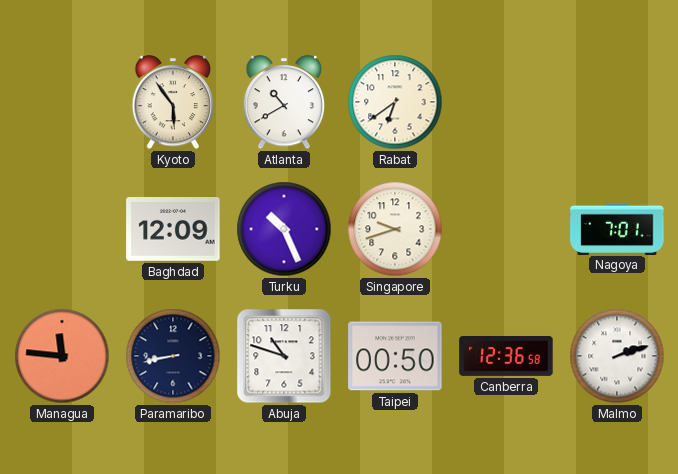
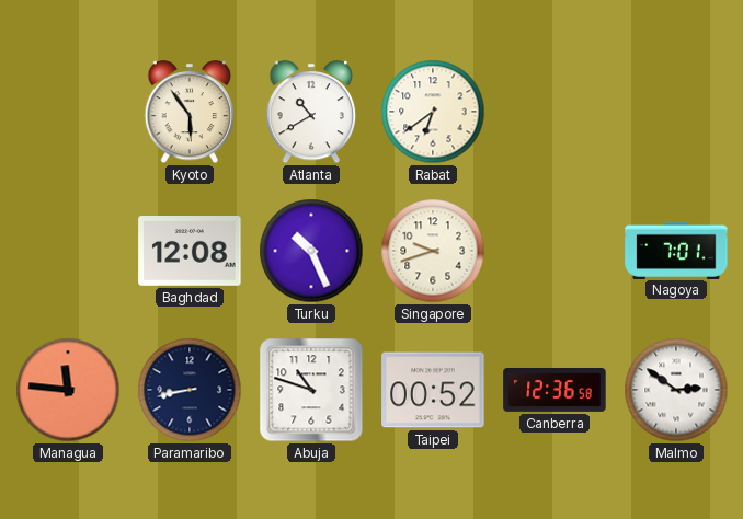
Baghdad: 12:09 -> 12:08 (190, 252)
Taipei: 00:50 -> 00:52 (433, 390)
Malmo: 2:12 -> 2:51 (676, 390)
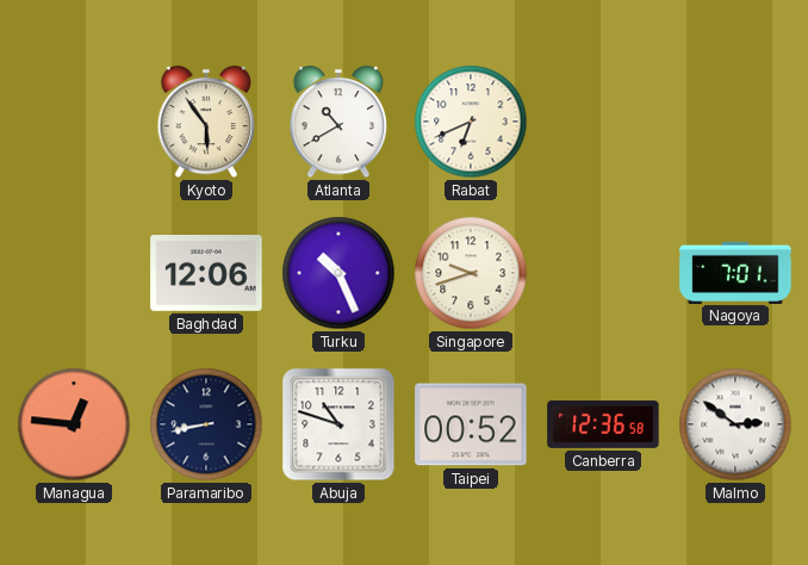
Rabat: 6:39 -> 6:41 (471, 122)
Baghdad: 12:08 -> 12:06 (206, 274)
Managua: 11:46 -> 12:46 (74, 424)
